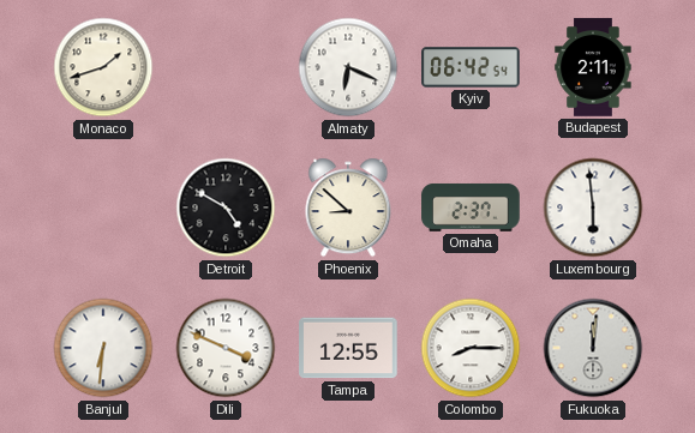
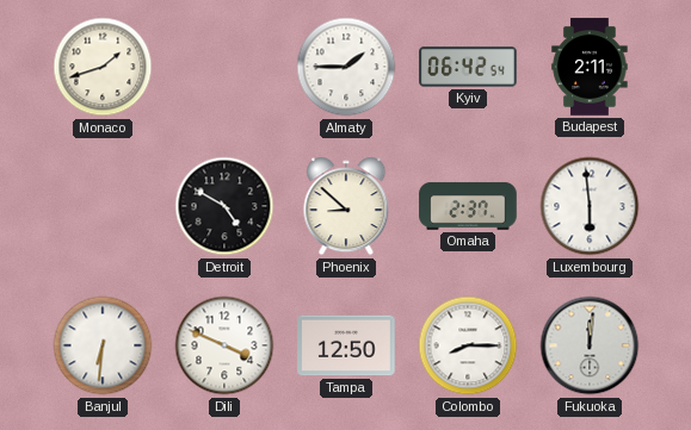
Almaty: 6:19 -> 1:45 (346, 67)
Tampa: 12:55 -> 12:50 (346, 345)
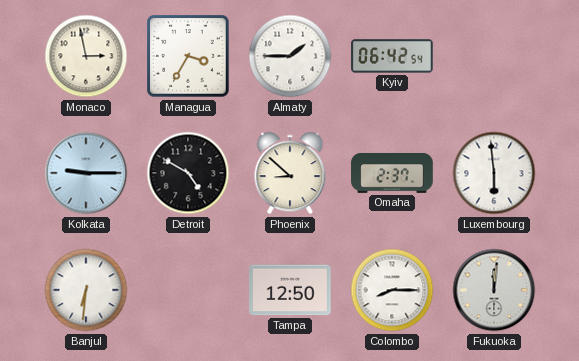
Monaco: 1:42 -> 2:58 (86, 56)
Managua: none -> 3:35 (188, 56)
Budapest: 2:11 -> none (590, 67)
Kolkata: none -> 9:15 (86, 173)
Dili: 3:49 -> none (224, 345)
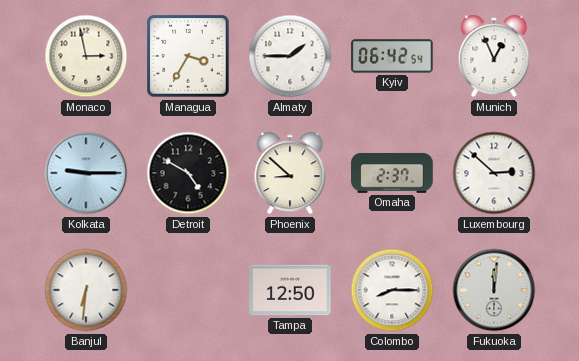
Munich: none -> 12:56 (494, 56)
Luxembourg: 5:59 -> 2:52 (494, 173)
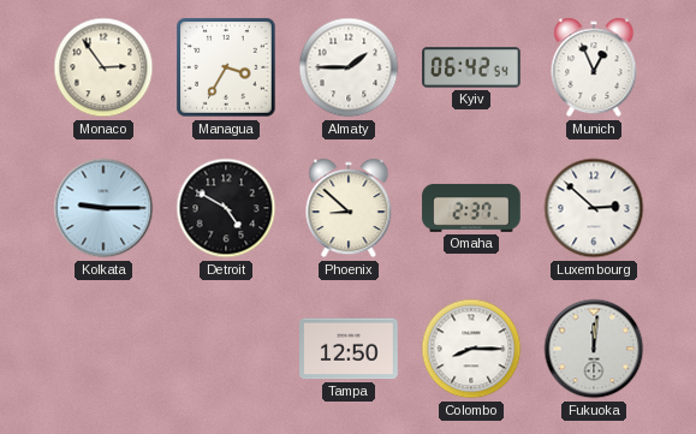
Monaco: 2:58 -> 2:54 (103, 67)
Banjul: 6:31 -> none (86, 290)
